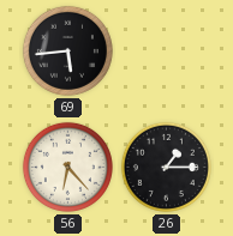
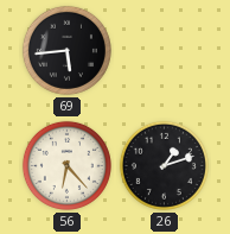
26: 1:15 -> 1:12 (164, 165)
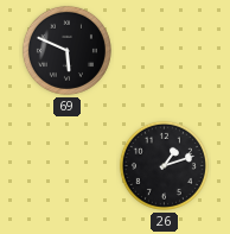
69: 5:44 -> 5:49 (66, 50)
56: 6:23 -> none (66, 165)
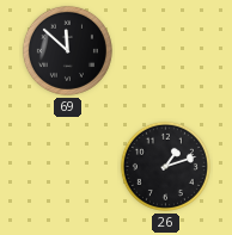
69: 5:49 -> 11:52 (67, 50)
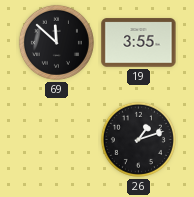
19: none -> 3:55 (139, 43)
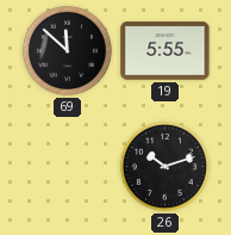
19: 3:55 -> 5:55 (166, 51)
26: 1:12 -> 10:12 (164, 166)
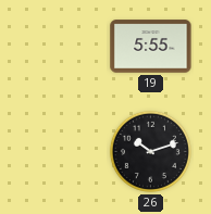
69: 11:52 -> none (67, 50)
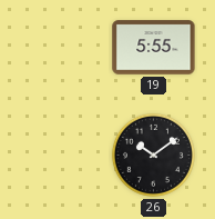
26: 10:12 -> 10:09 (153, 155)
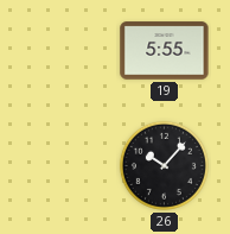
26: 10:09 -> 10:07 (164, 165)
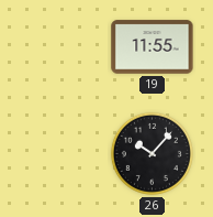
19: 5:55 -> 11:55 (153, 47)
